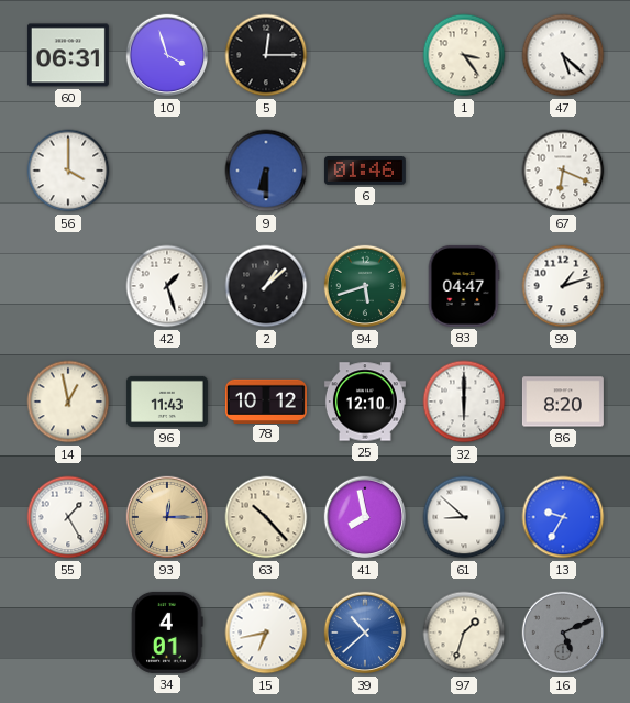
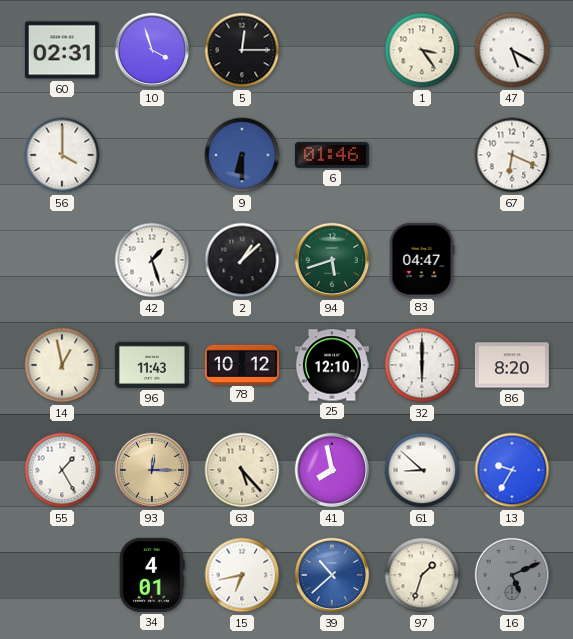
60: 06:31 -> 02:31 (62, 50)
47: 5:22 -> 5:20 (512, 50)
99: 1:12 -> none (563, 286)
63: 10:23 -> 5:23 (242, 470)
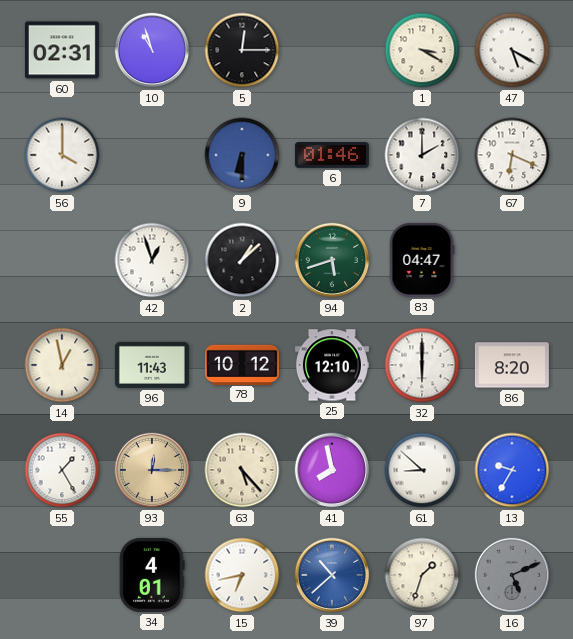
10: 3:57 -> 10:57 (152, 50)
1: 3:24 -> 3:20 (422, 50)
7: none -> 2:00 (422, 155)
42: 1:27 -> 12:57 (152, 260)
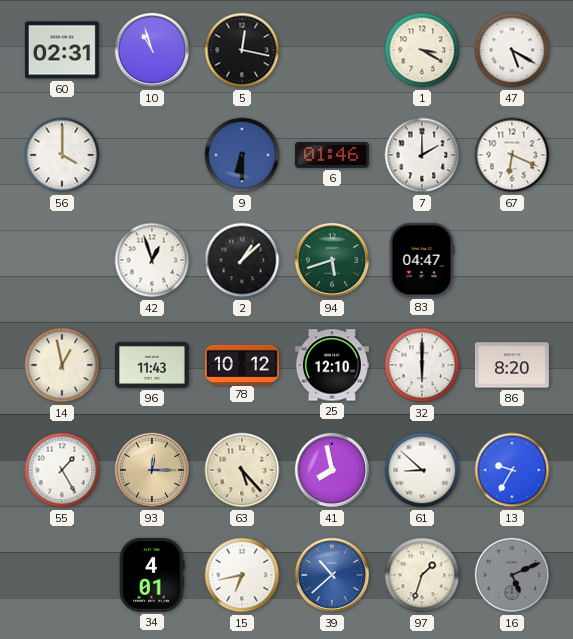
5: 12:15 -> 12:17 (242, 50)
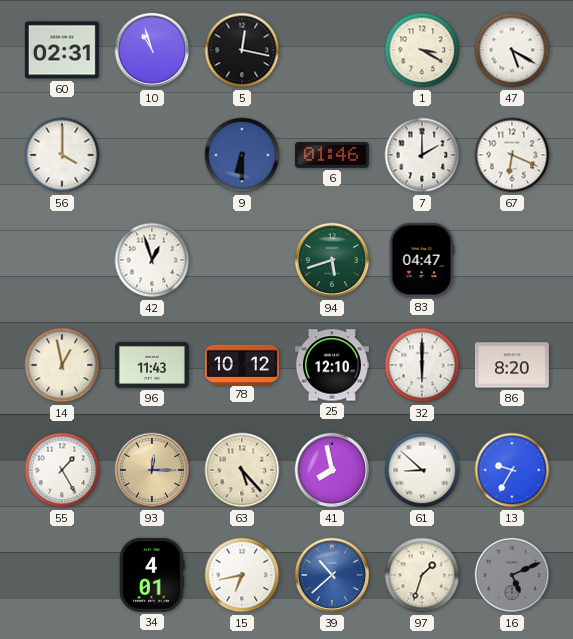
2: 1:08 -> none (242, 260)
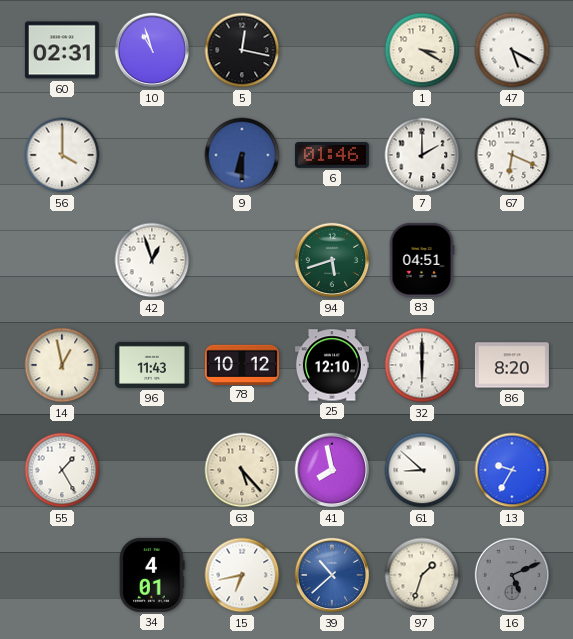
83: 04:47 -> 04:51 (422, 260)
93: 12:15 -> none (152, 470)
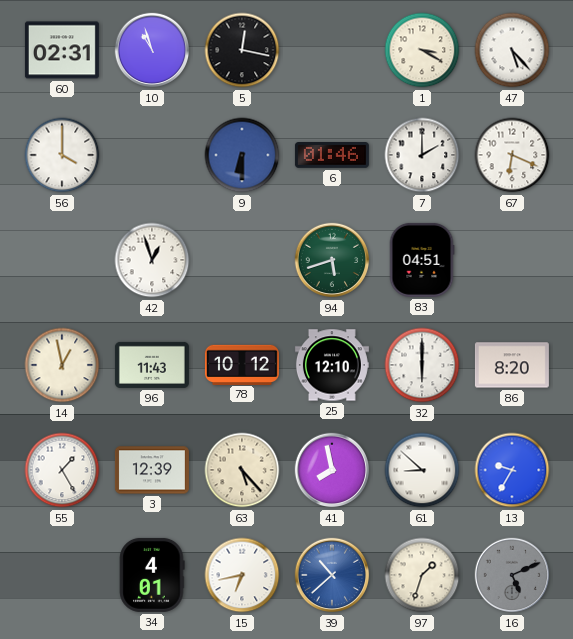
47: 5:20 -> 5:23 (512, 50)
3: none -> 12:39 (152, 470)
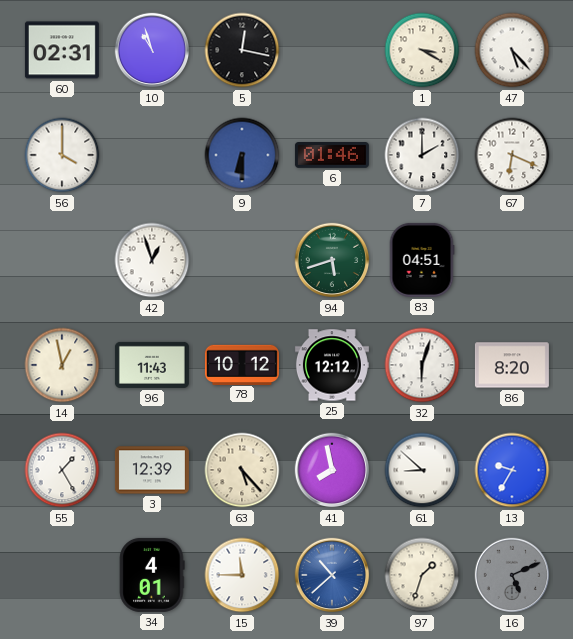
25: 12:10 -> 12:12 (332, 365)
32: 6:00 -> 6:03 (422, 365)
15: 6:43 -> 11:45 (242, 575)
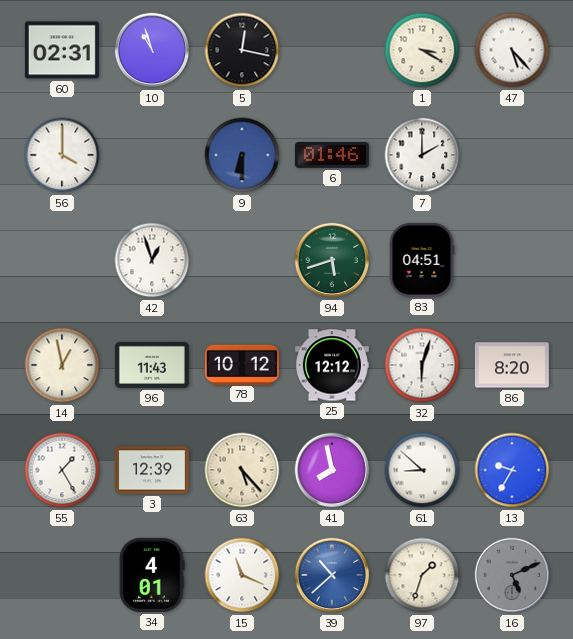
67: 6:19 -> none (512, 155)
15: 11:45 -> 11:19 (242, 575)
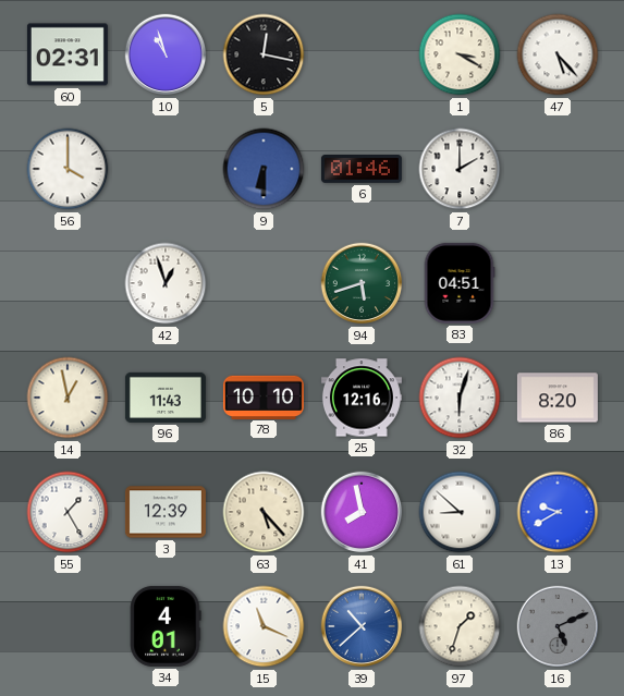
78: 10:12 -> 10:10 (264, 396)
25: 12:12 -> 12:16 (362, 398)
13: 9:35 -> 9:40 (558, 512)
